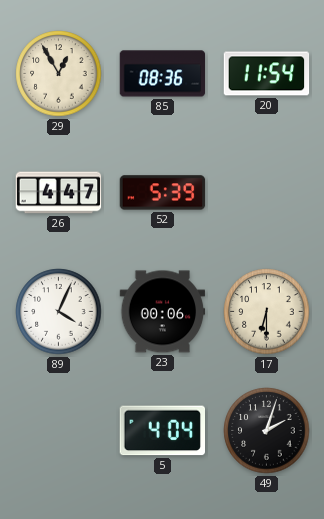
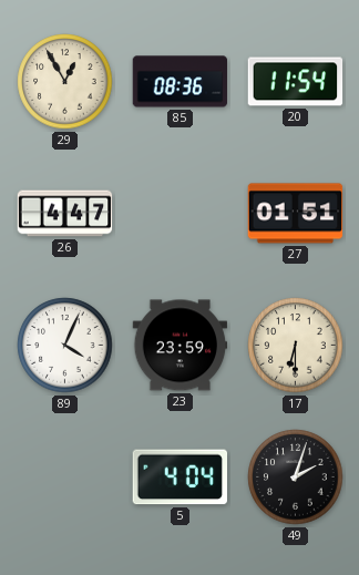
52: 5:39 -> none (163, 193)
27: none -> 01:51 (296, 214)
23: 00:06 -> 23:59 (181, 346)
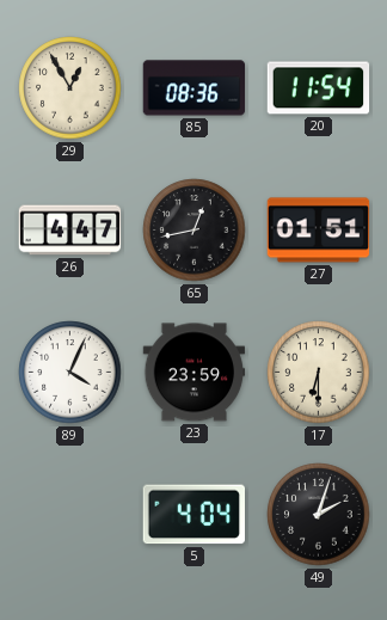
65: none -> 12:43 (195, 231)
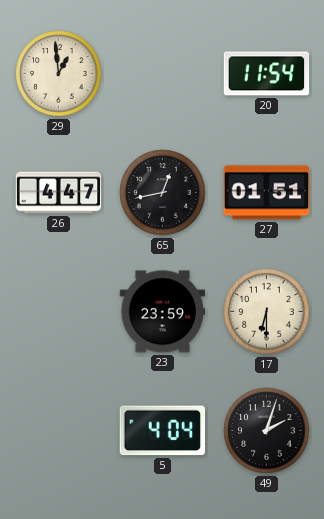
29: 12:55 -> 12:59 (59, 74)
85: 08:36 -> none (195, 88)
89: 4:04 -> none (70, 373)
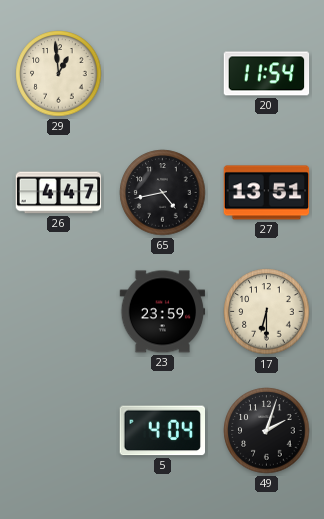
65: 12:43 -> 4:43 (163, 193)
27: 01:51 -> 13:51 (267, 193)
